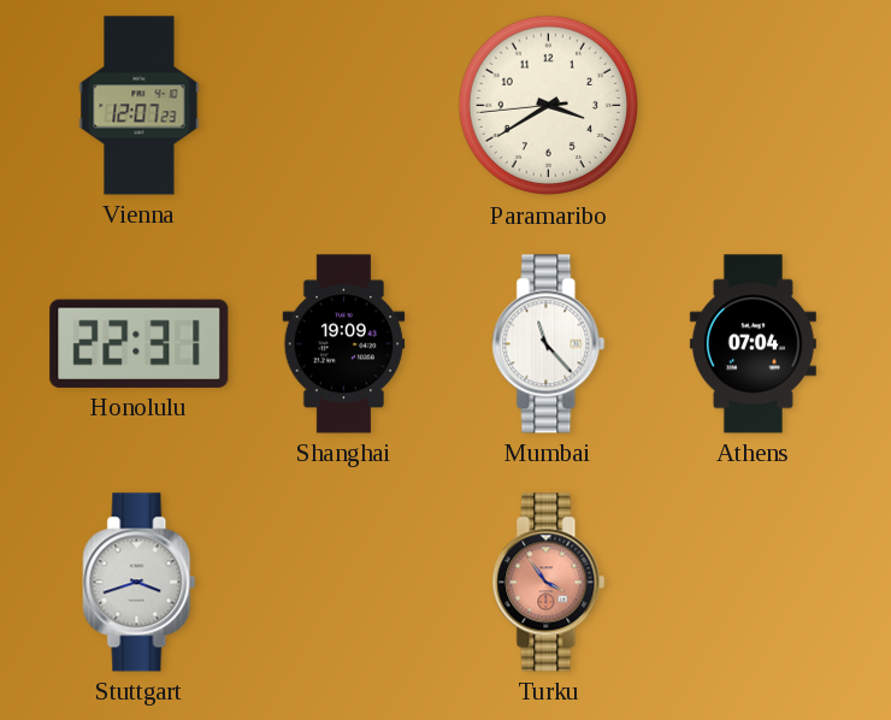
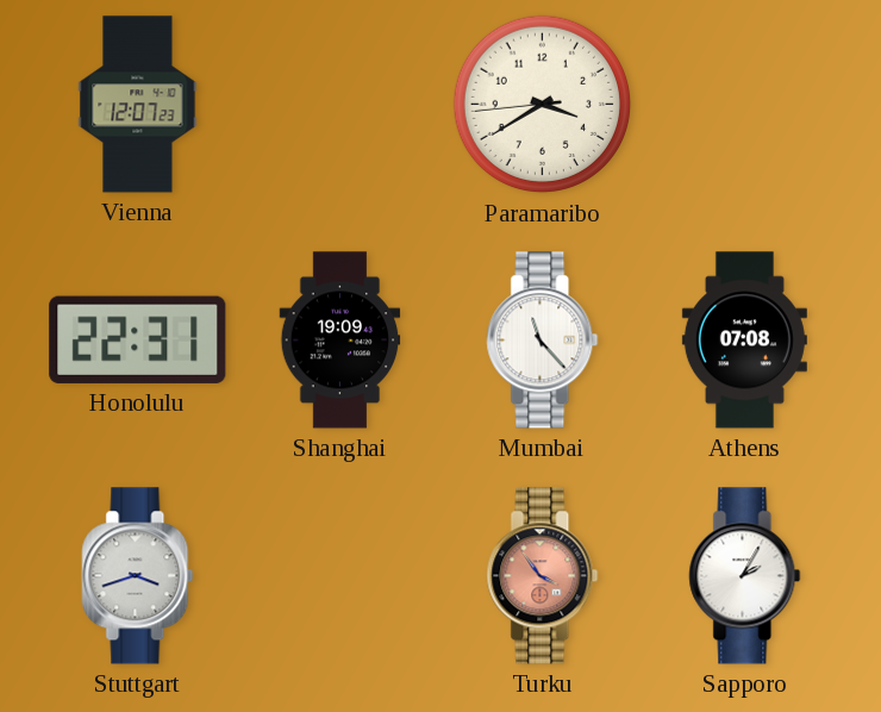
Athens: 07:04 -> 07:08 (744, 341)
Sapporo: none -> 2:05 (745, 576)
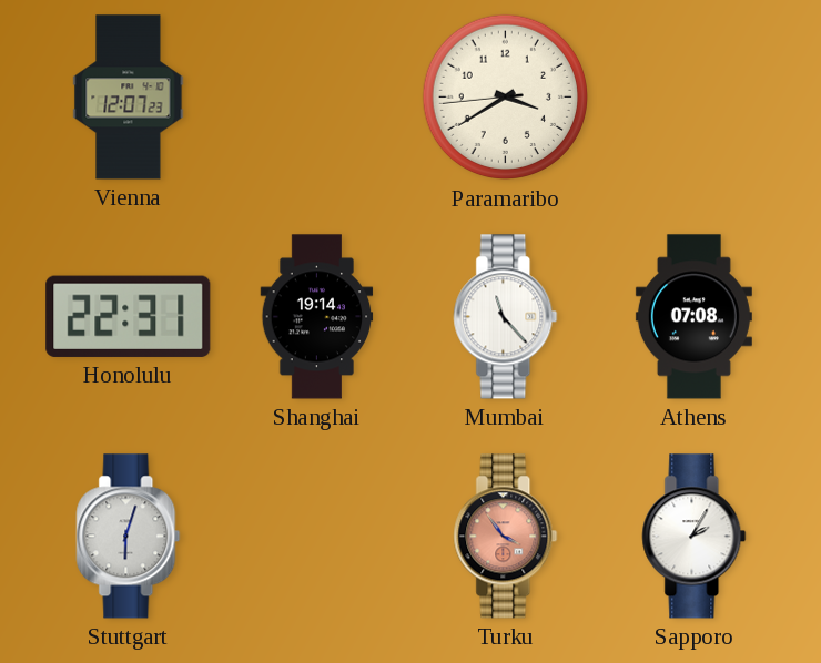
Shanghai: 19:09 -> 19:14 (317, 317)
Stuttgart: 3:42 -> 6:03 (129, 537)
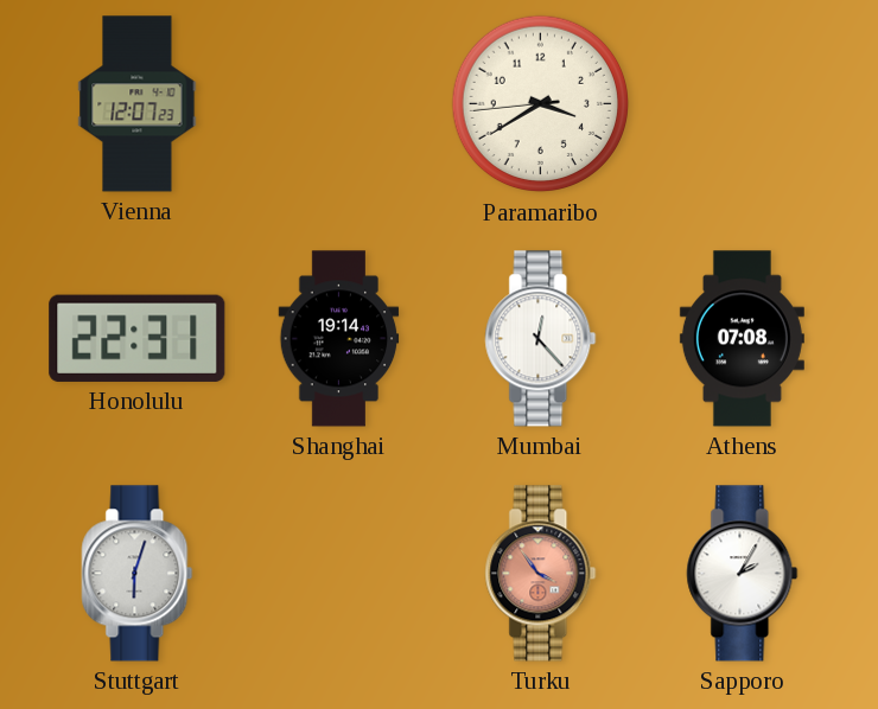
Mumbai: 11:23 -> 12:23 (541, 339)
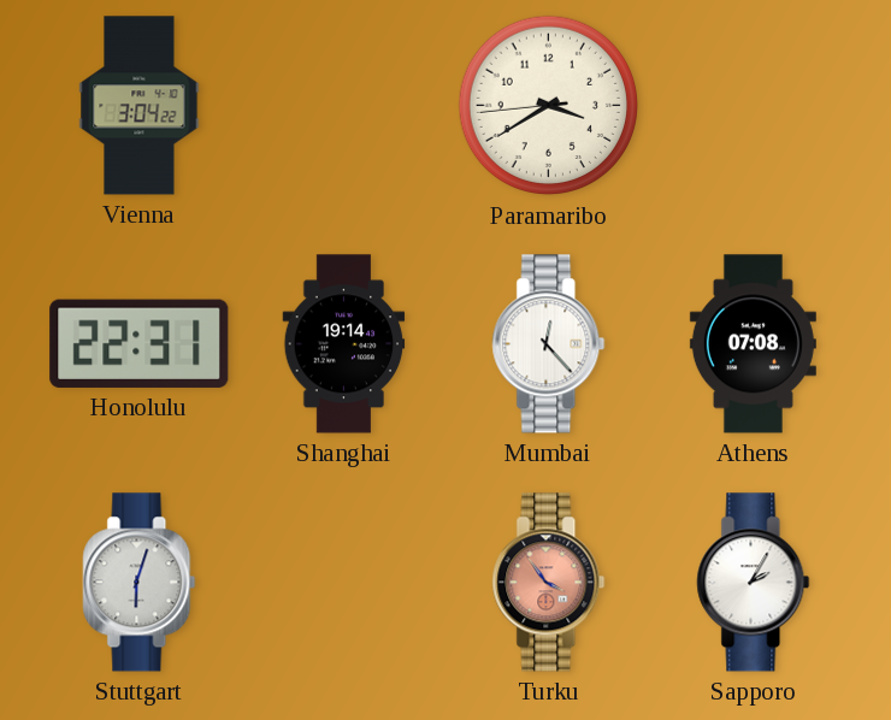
Vienna: 12:07 -> 3:04 (140, 106)
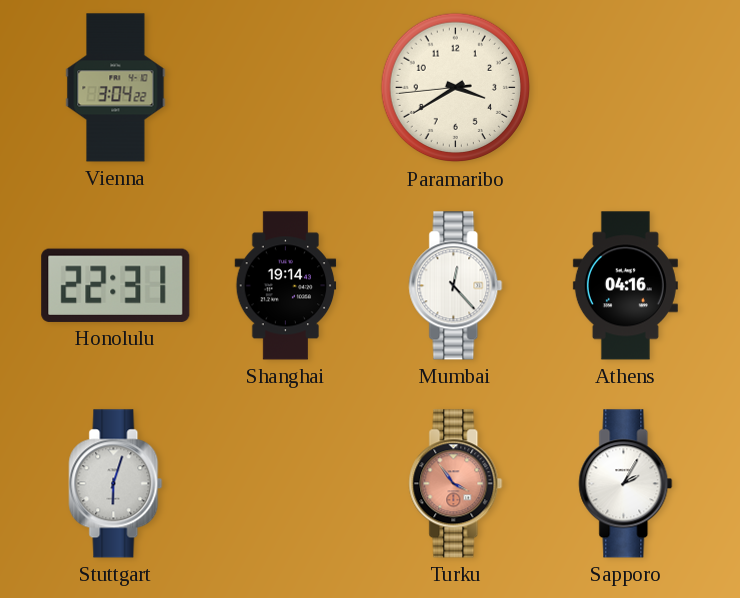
Athens: 07:08 -> 04:16 (625, 286)
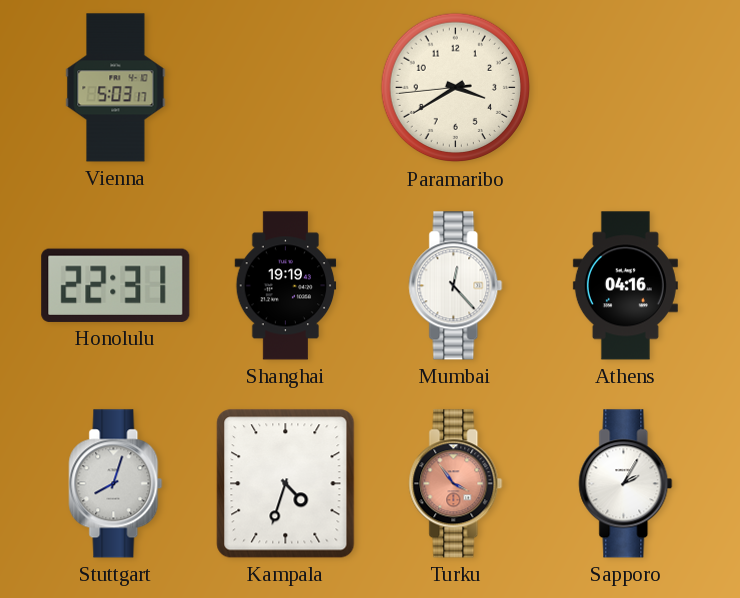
Vienna: 3:04 -> 5:03 (116, 88)
Shanghai: 19:14 -> 19:19 (286, 286)
Stuttgart: 6:03 -> 8:03 (116, 484)
Kampala: none -> 4:33 (286, 484)
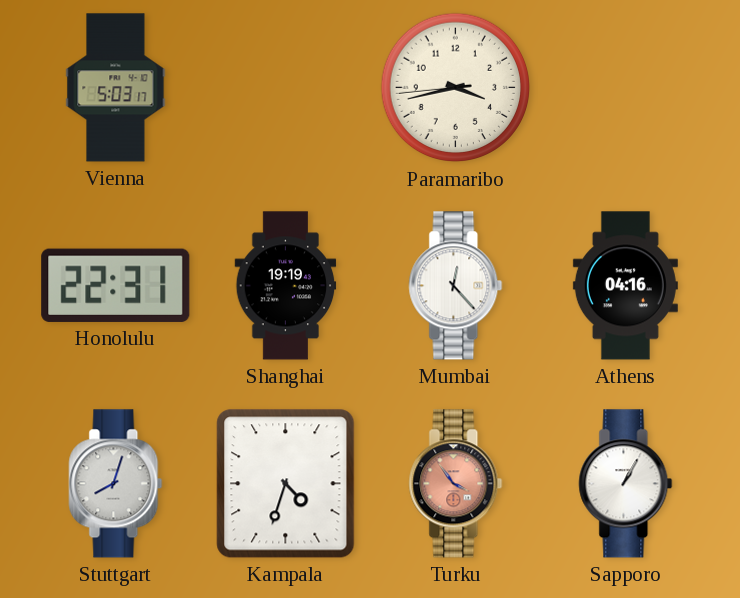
Paramaribo: 3:39 -> 3:42 (456, 88)
Sapporo: 2:05 -> 1:05 (626, 484)
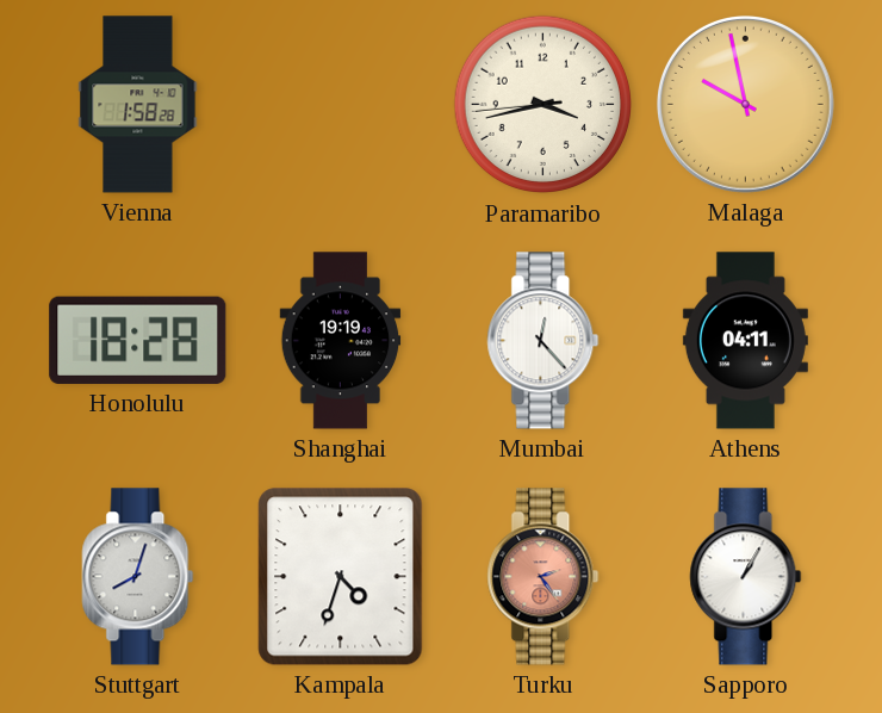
Vienna: 5:03 -> 1:58 (138, 105)
Malaga: none -> 9:58 (746, 105)
Honolulu: 22:31 -> 18:28 (138, 340)
Athens: 04:16 -> 04:11 (745, 341)
Turku: 3:54 -> 2:24 (544, 577)
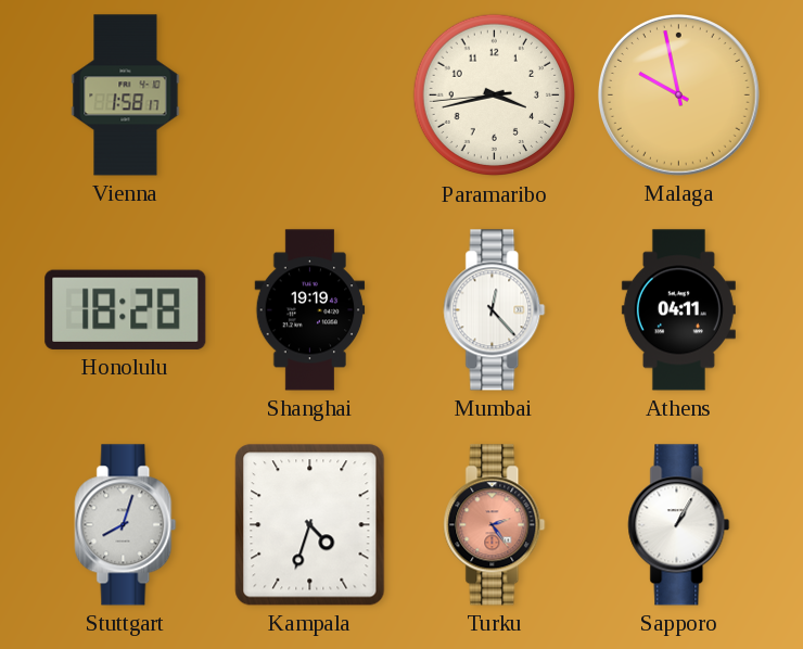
Vienna: 1:58:28 -> 1:58:17 (126, 96)
